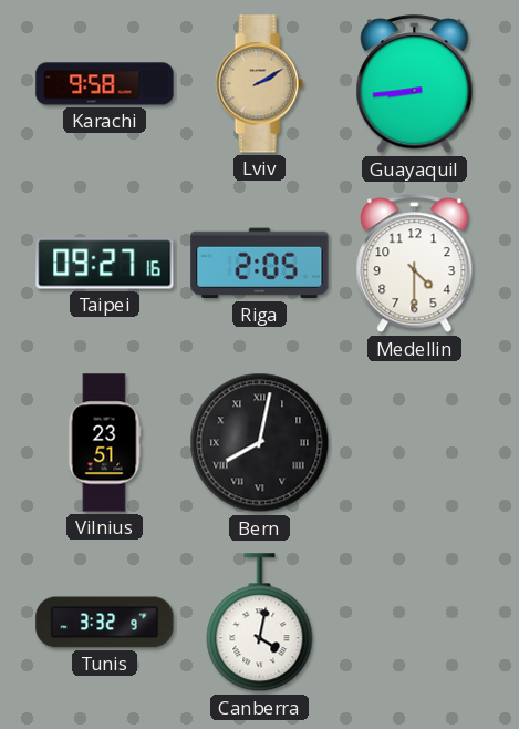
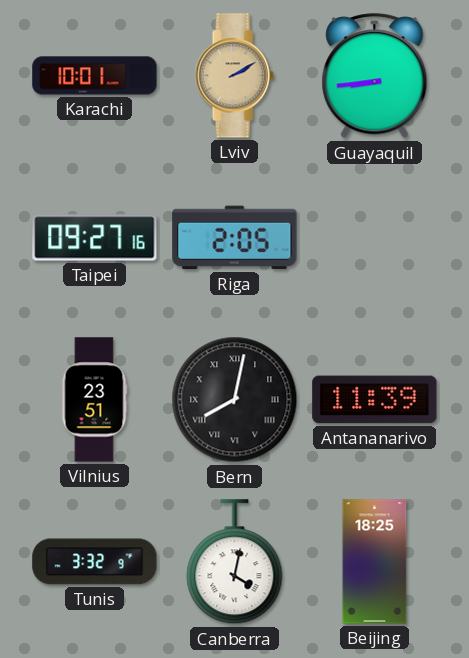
Karachi: 9:58 -> 10:01 (95, 76)
Medellin: 4:30 -> none (415, 264)
Antananarivo: none -> 11:39 (375, 400)
Beijing: none -> 18:25 (375, 562)
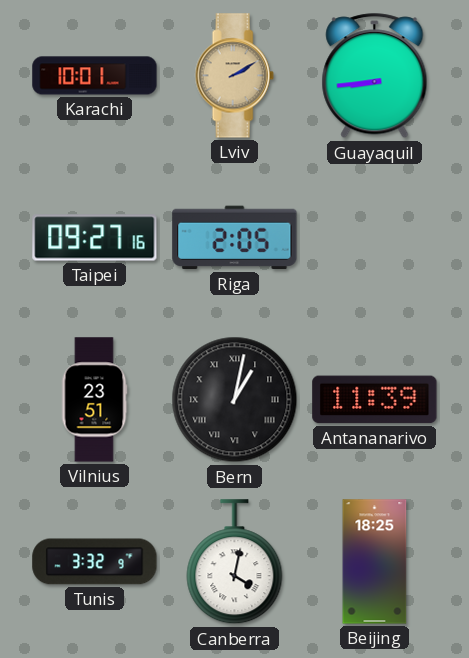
Bern: 8:02 -> 1:02 (235, 400)
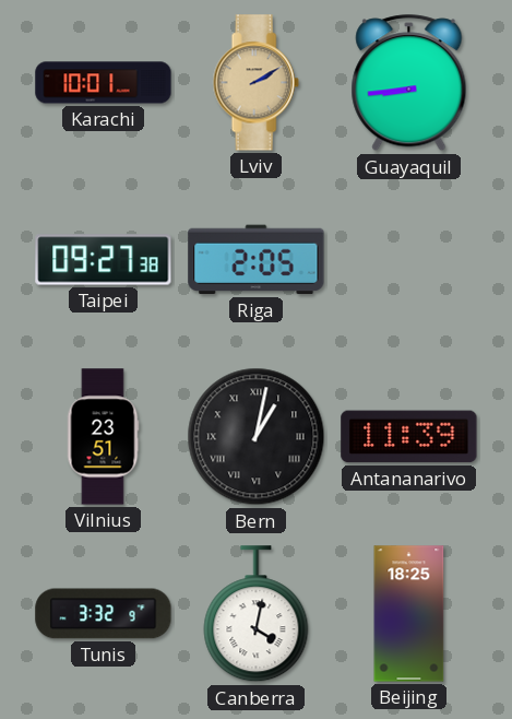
Taipei: 09:27:16 -> 09:27:38 (104, 260)
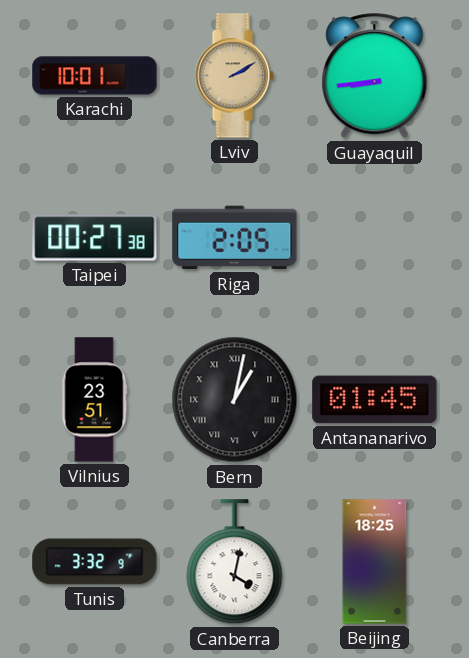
Taipei: 09:27 -> 00:27 (95, 238)
Antananarivo: 11:39 -> 01:45 (375, 400)
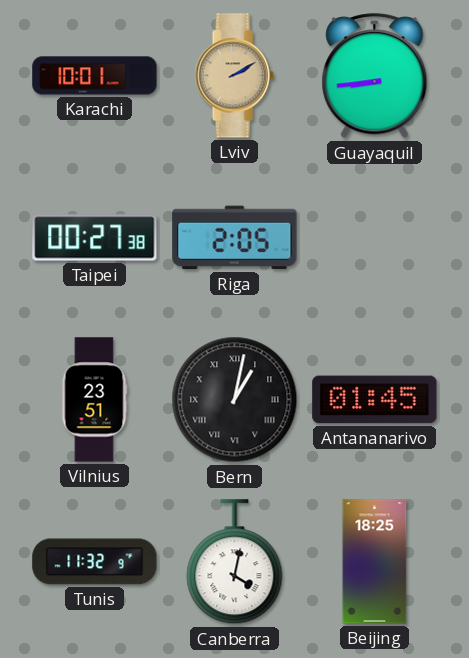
Tunis: 3:32 -> 11:32 (95, 562)
